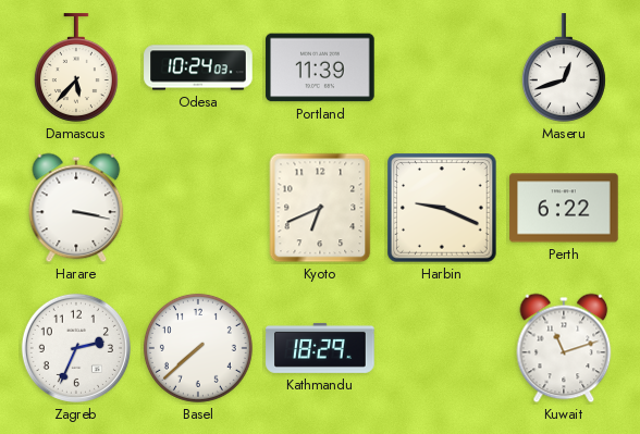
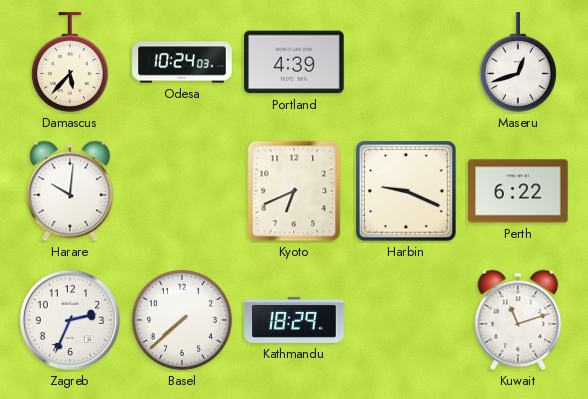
Portland: 11:39 -> 4:39 (294, 62)
Harare: 3:17 -> 10:01 (70, 191)
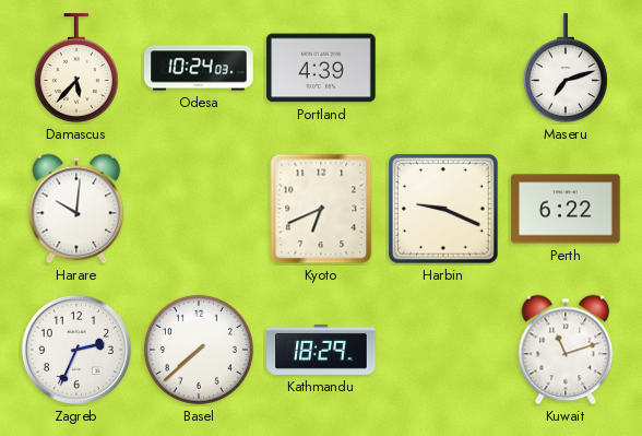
Maseru: 12:42 -> 7:12 (566, 68)
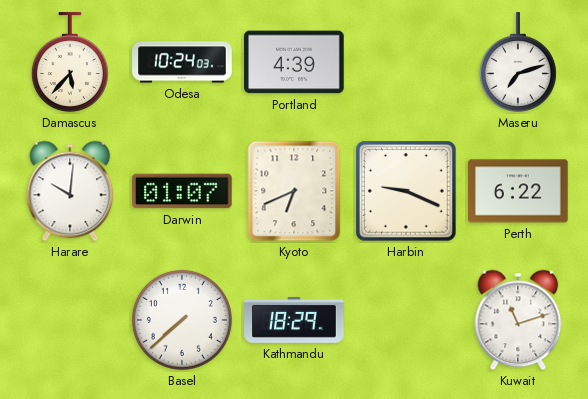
Darwin: none -> 01:07 (182, 191)
Zagreb: 2:34 -> none (76, 350)
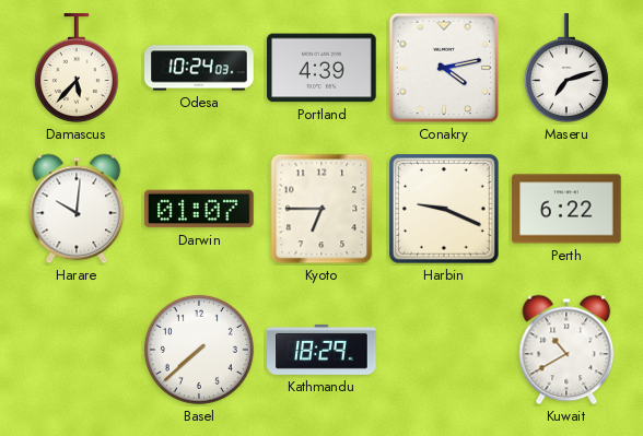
Conakry: none -> 4:13 (444, 68)
Kyoto: 6:41 -> 6:45 (321, 209)
Kuwait: 11:12 -> 10:40 (566, 350)
